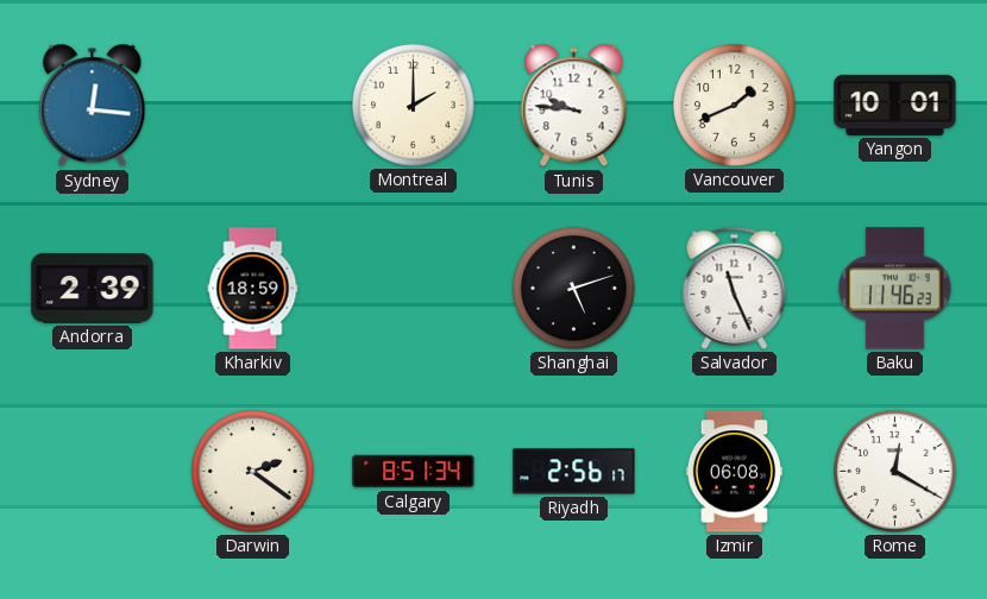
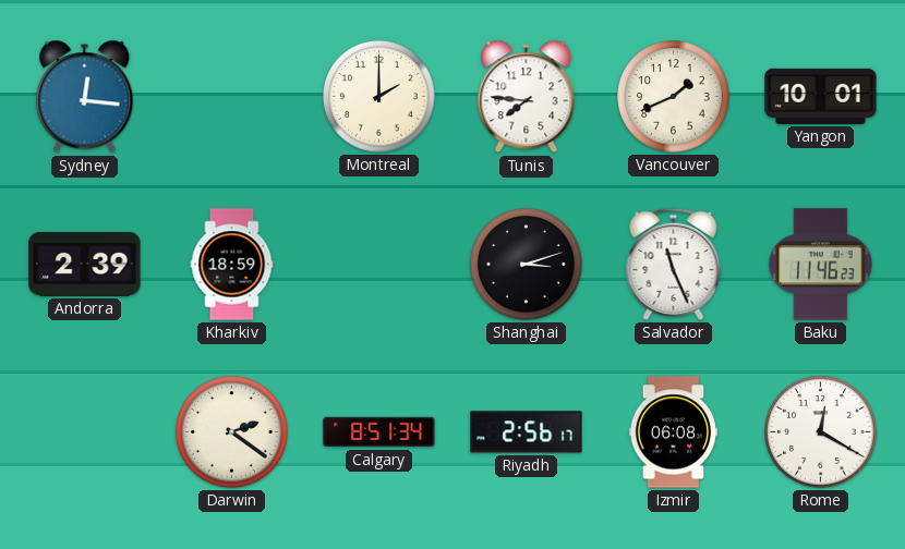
Tunis: 9:46 -> 7:46 (527, 97)
Shanghai: 5:12 -> 3:12 (527, 265)
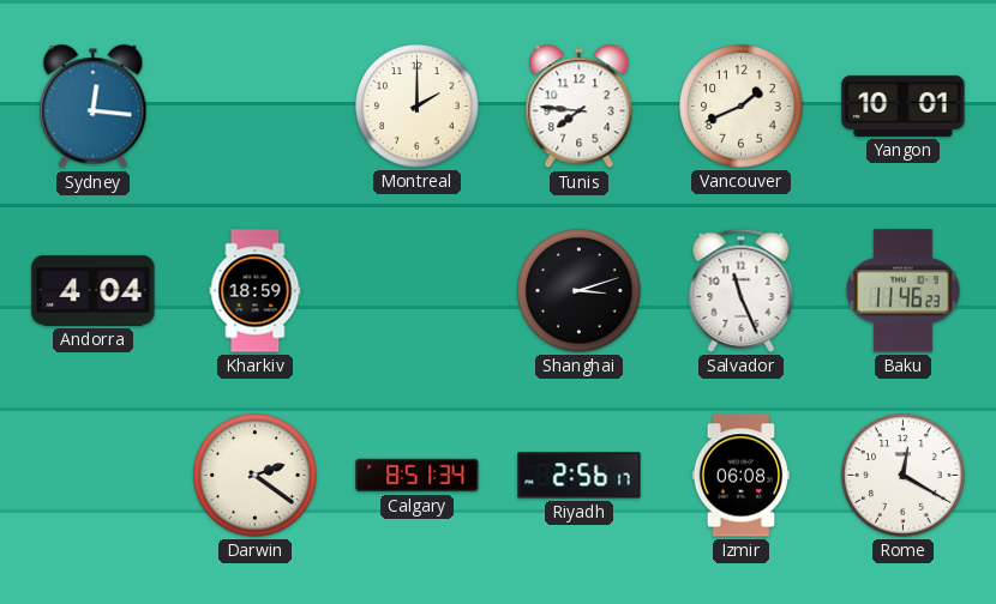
Andorra: 2:39 -> 4:04 (94, 290)
